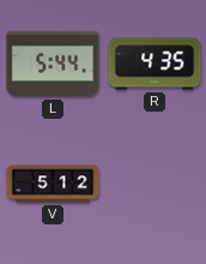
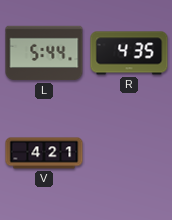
V: 5:12 -> 4:21 (44, 153)
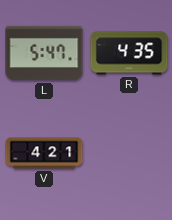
L: 5:44 -> 5:47 (44, 53)
